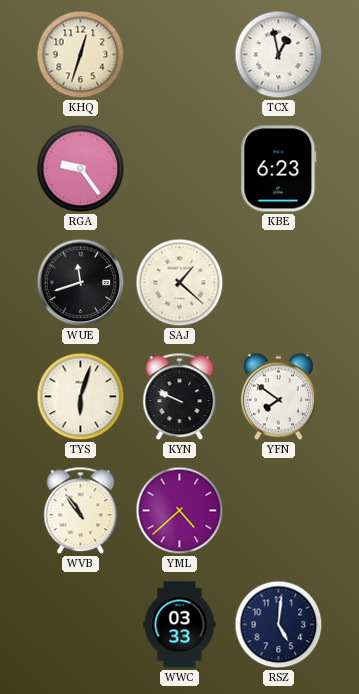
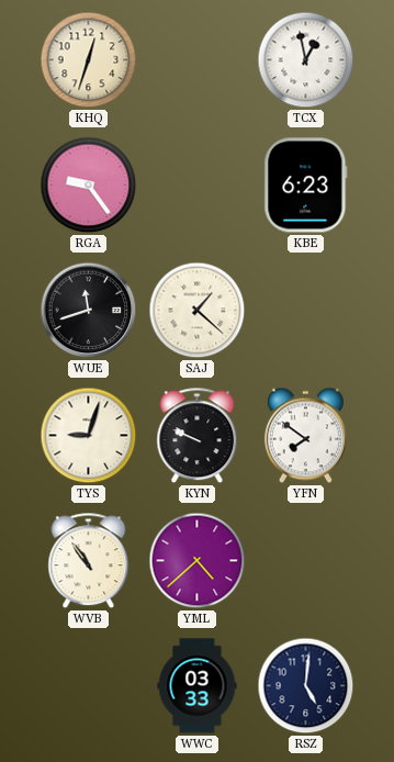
TYS: 6:03 -> 9:03 (89, 436)
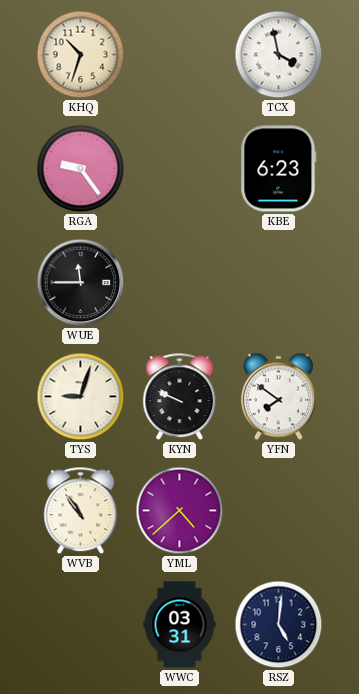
KHQ: 12:33 -> 10:33 (81, 55)
TCX: 12:58 -> 3:58 (279, 55)
WUE: 11:42 -> 11:45 (81, 283)
SAJ: 1:22 -> none (198, 311)
WWC: 03:33 -> 03:31 (180, 625)
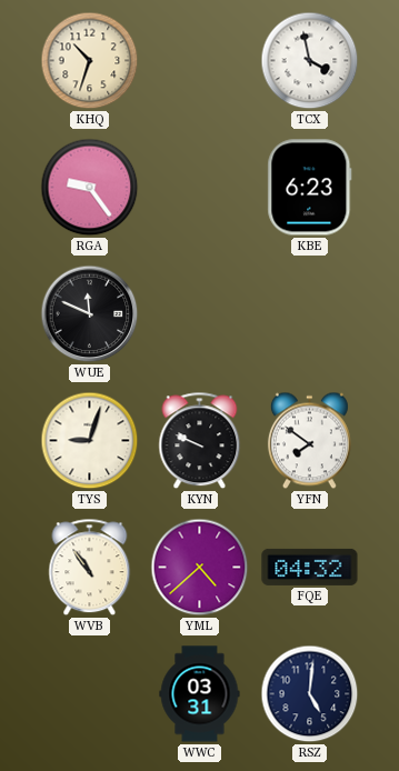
WUE: 11:45 -> 11:49 (90, 314)
FQE: none -> 04:32 (310, 567)
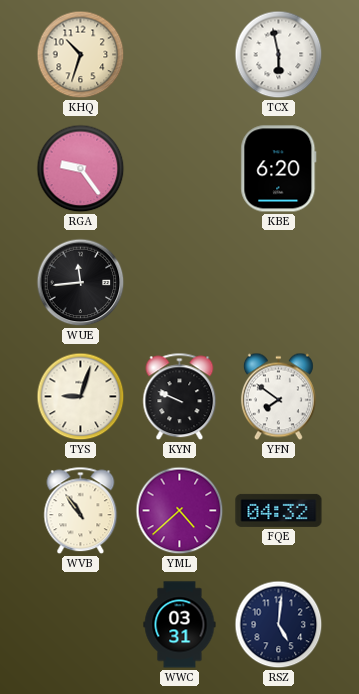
TCX: 3:58 -> 5:58 (279, 55)
KBE: 6:23 -> 6:20 (279, 169)
WUE: 11:49 -> 11:44 (81, 283)
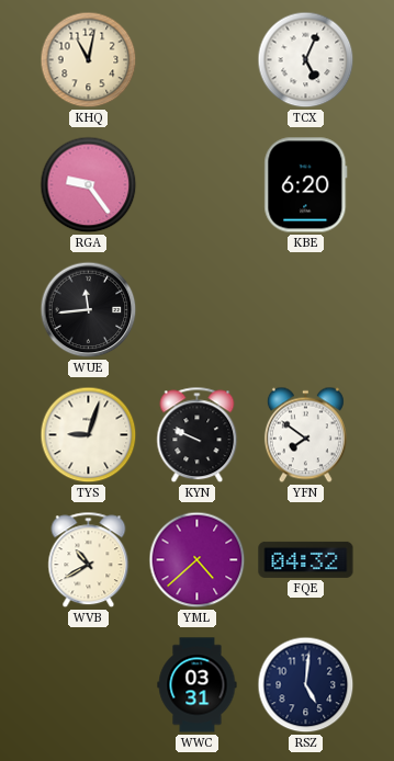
KHQ: 10:33 -> 11:02 (89, 60)
TCX: 5:58 -> 5:04 (306, 60)
WVB: 10:54 -> 10:40 (89, 560)
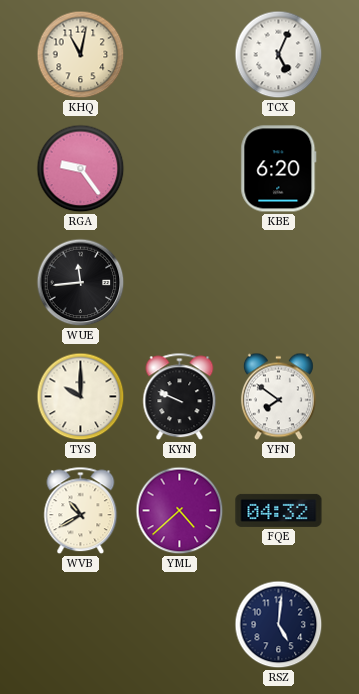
TYS: 9:03 -> 10:00 (81, 397)
WWC: 03:31 -> none (198, 685)
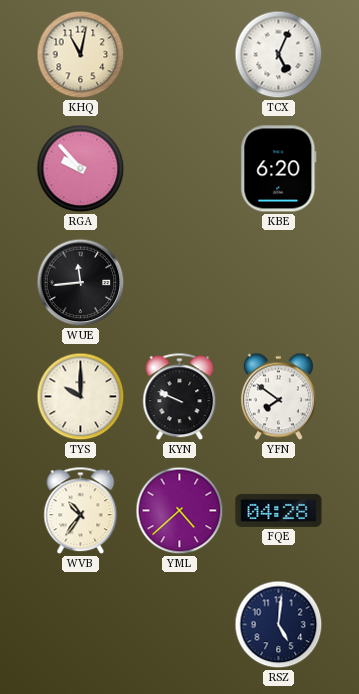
RGA: 9:24 -> 9:53 (81, 169)
WVB: 10:40 -> 10:36 (81, 511)
FQE: 04:32 -> 04:28 (279, 510)
